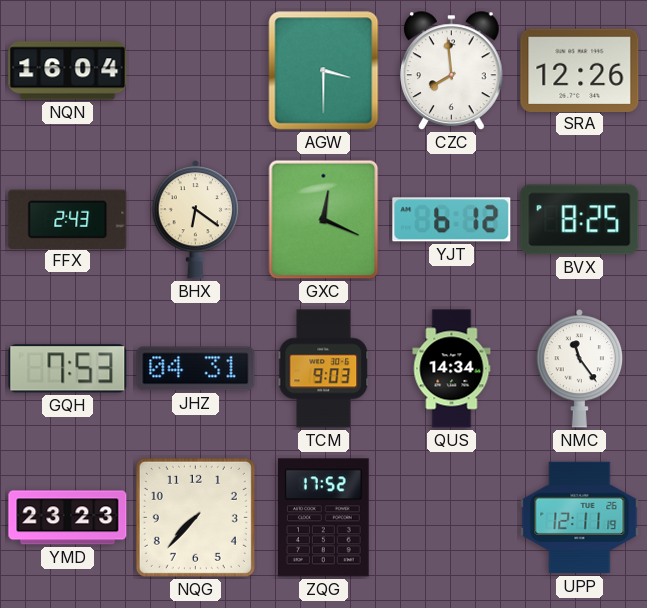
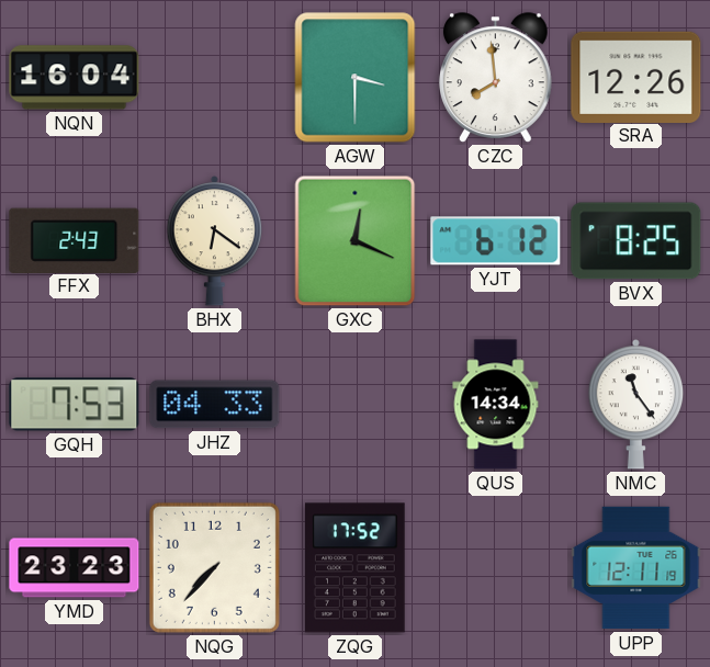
JHZ: 04:31 -> 04:33 (215, 405)
TCM: 9:03 -> none (324, 369)
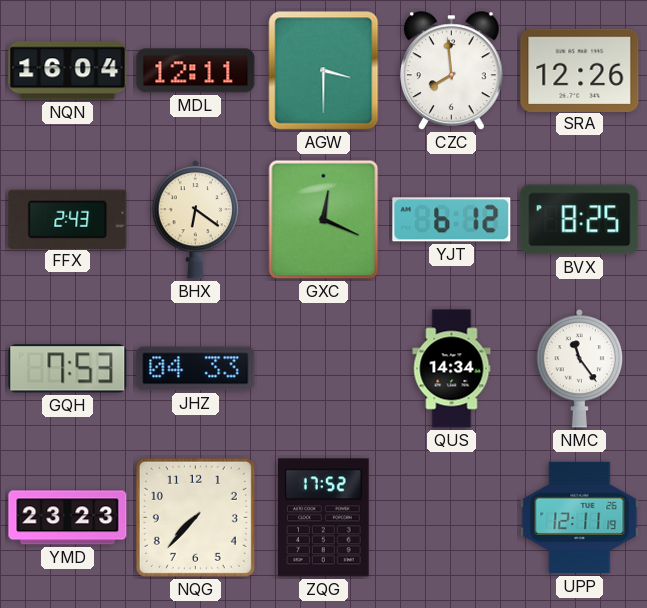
MDL: none -> 12:11 (196, 71)
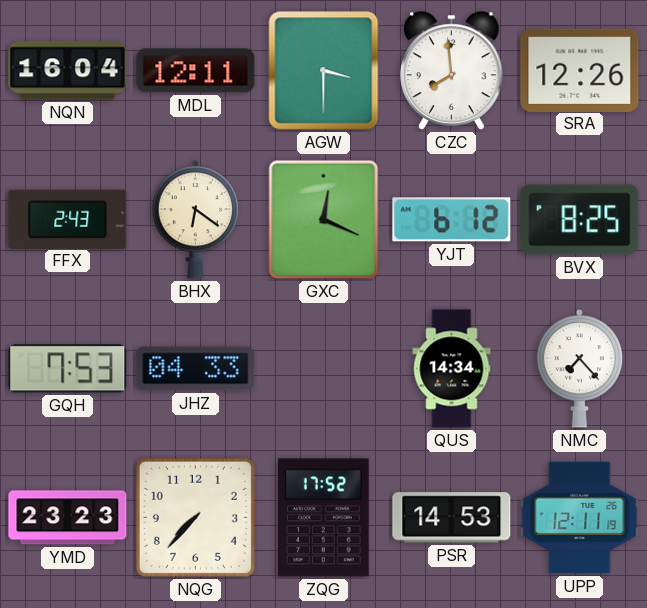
NMC: 11:24 -> 7:23 (580, 368)
PSR: none -> 14:53 (452, 518)
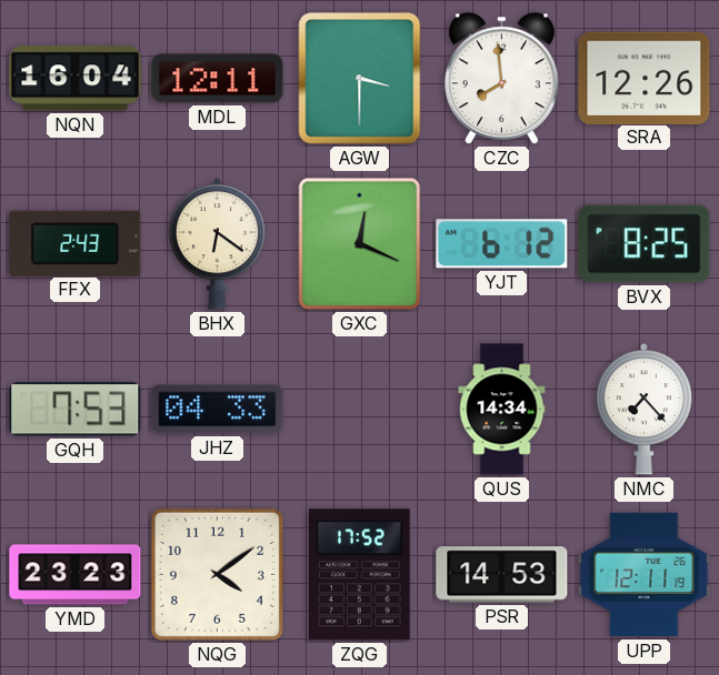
NQG: 7:37 -> 4:09 (217, 574)
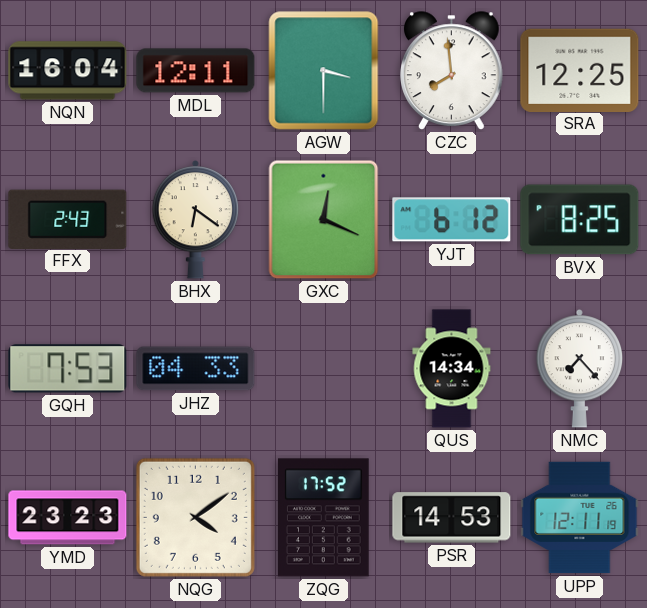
SRA: 12:26 -> 12:25 (580, 70)
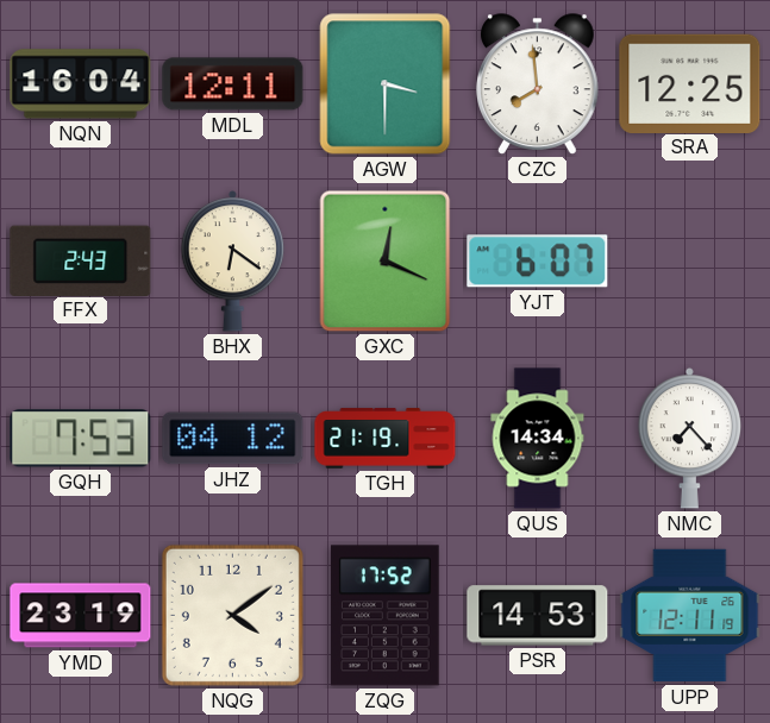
YJT: 6:12 -> 6:07 (538, 262)
BVX: 8:25 -> none (580, 220)
JHZ: 04:33 -> 04:12 (233, 439)
TGH: none -> 21:19 (386, 439)
YMD: 23:23 -> 23:19 (81, 616)
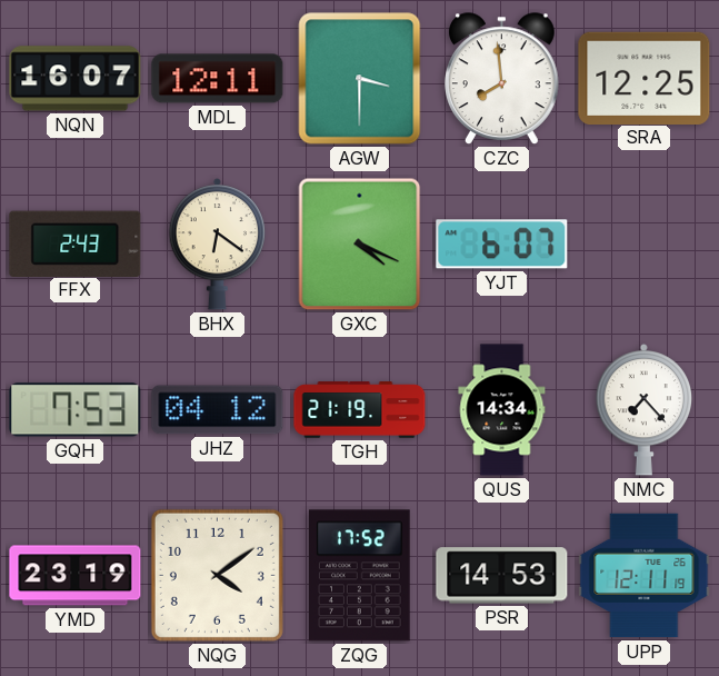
NQN: 16:04 -> 16:07 (76, 79)
GXC: 12:19 -> 4:19 (360, 245)
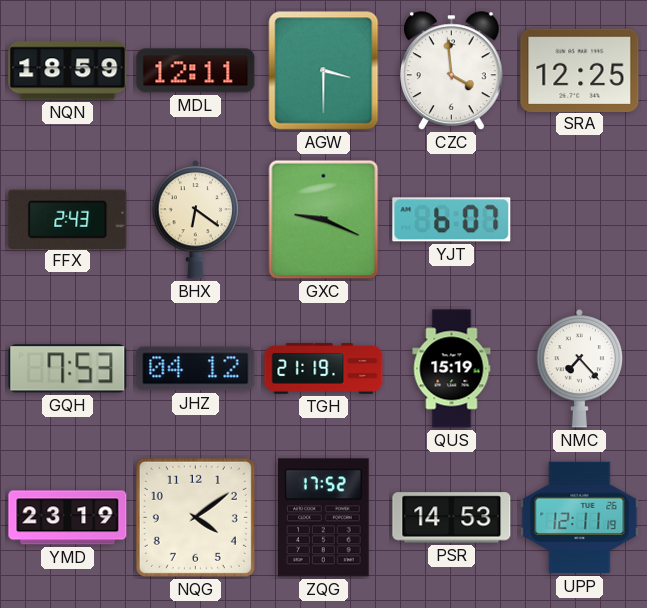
NQN: 16:07 -> 18:59 (68, 71)
CZC: 7:59 -> 3:59 (452, 71)
GXC: 4:19 -> 9:19 (324, 220)
QUS: 14:34 -> 15:19 (452, 369)
